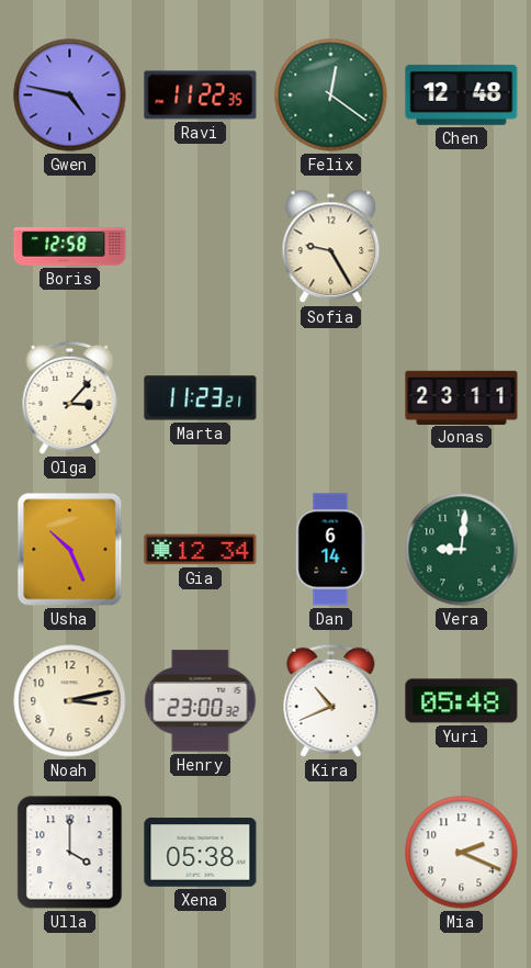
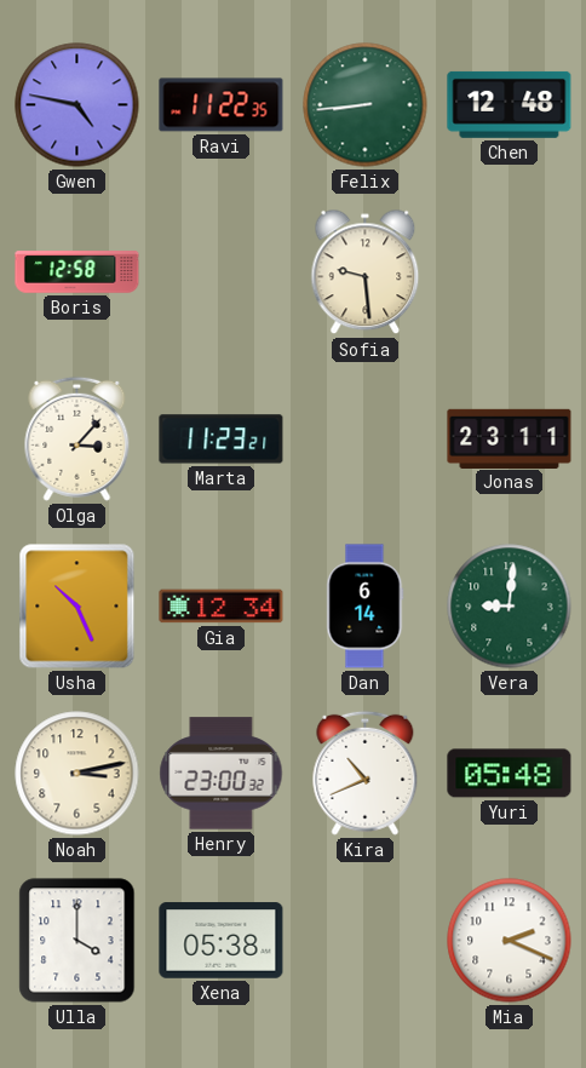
Felix: 12:21 -> 8:44 (366, 105)
Sofia: 9:25 -> 9:29 (366, 272)
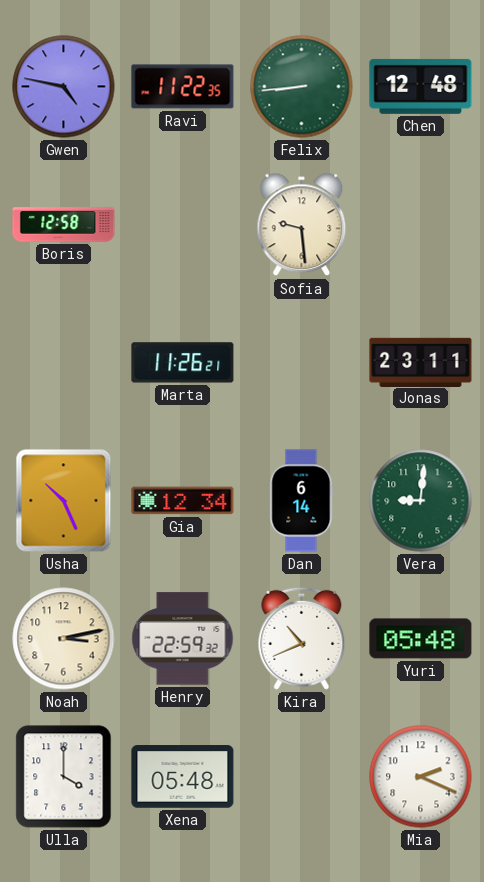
Olga: 3:07 -> none (77, 438)
Marta: 11:23 -> 11:26 (183, 363)
Henry: 23:00 -> 22:59 (183, 639)
Xena: 05:38 -> 05:48 (183, 777)
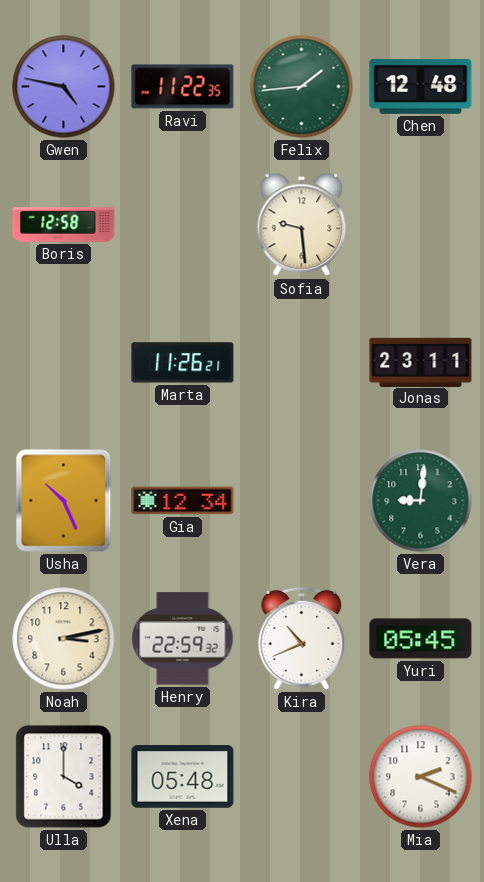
Felix: 8:44 -> 1:44 (302, 87)
Dan: 6:14 -> none (302, 501)
Yuri: 05:48 -> 05:45 (421, 639)
